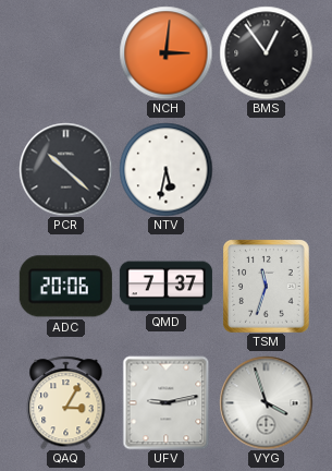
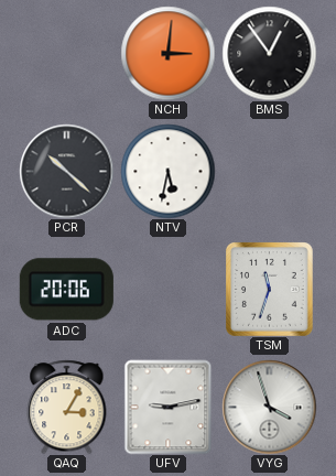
QMD: 7:37 -> none (165, 287)
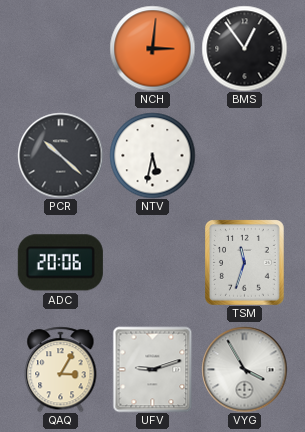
UFV: 9:13 -> 9:12 (153, 369)
VYG: 3:57 -> 3:55 (244, 369)
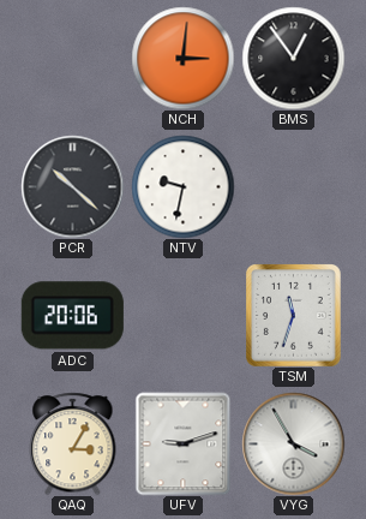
NTV: 5:32 -> 9:32 (182, 186)
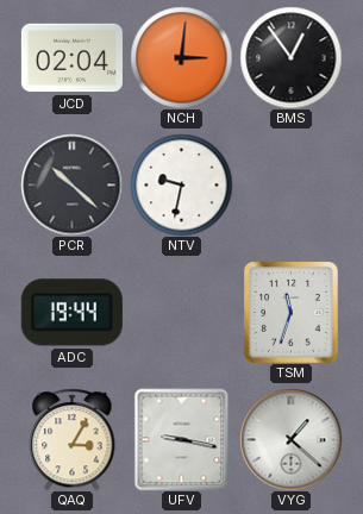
JCD: none -> 02:04 (71, 58)
ADC: 20:06 -> 19:44 (71, 313)
UFV: 9:12 -> 9:17 (182, 439)
VYG: 3:55 -> 1:22 (290, 439)
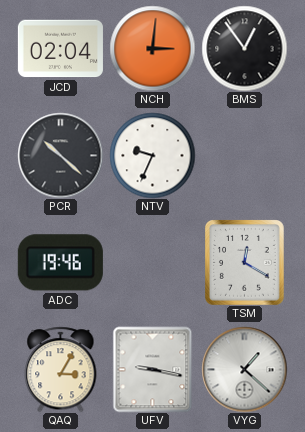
NTV: 9:32 -> 9:34 (152, 155)
ADC: 19:44 -> 19:46 (60, 263)
TSM: 11:33 -> 12:20 (245, 263)
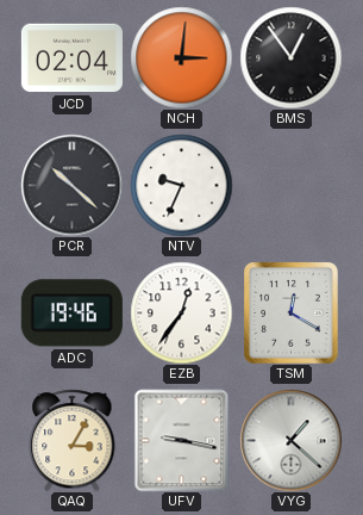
EZB: none -> 12:36 (181, 312)
